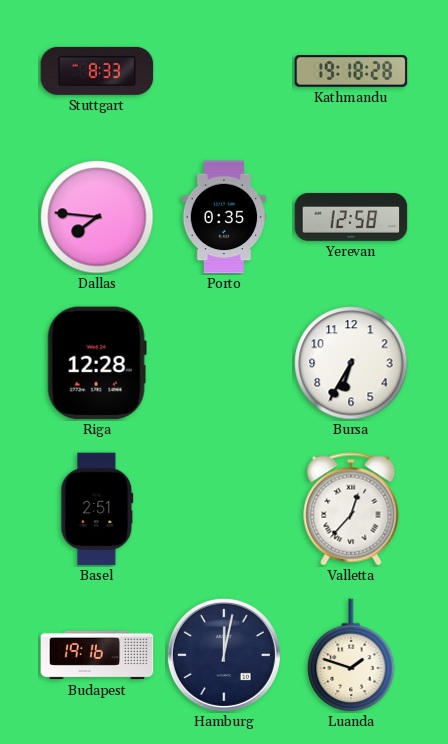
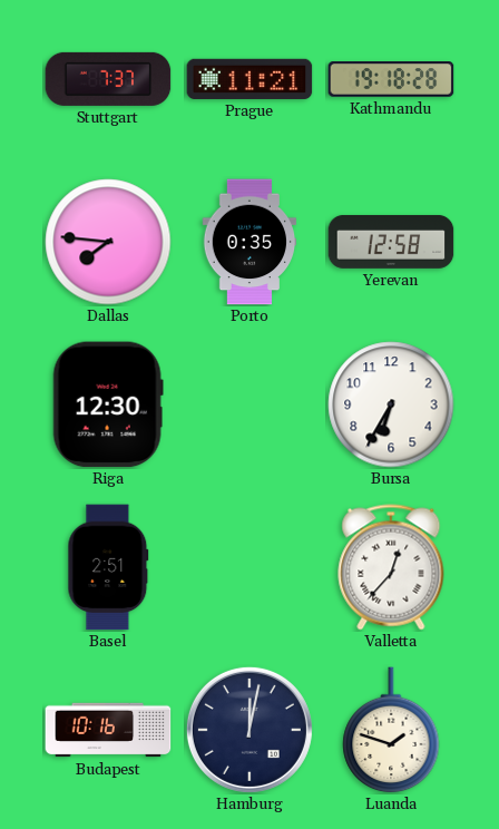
Stuttgart: 8:33 -> 7:37 (108, 79)
Prague: none -> 11:21 (250, 79)
Riga: 12:28 -> 12:30 (108, 404)
Budapest: 19:16 -> 10:16 (108, 730)
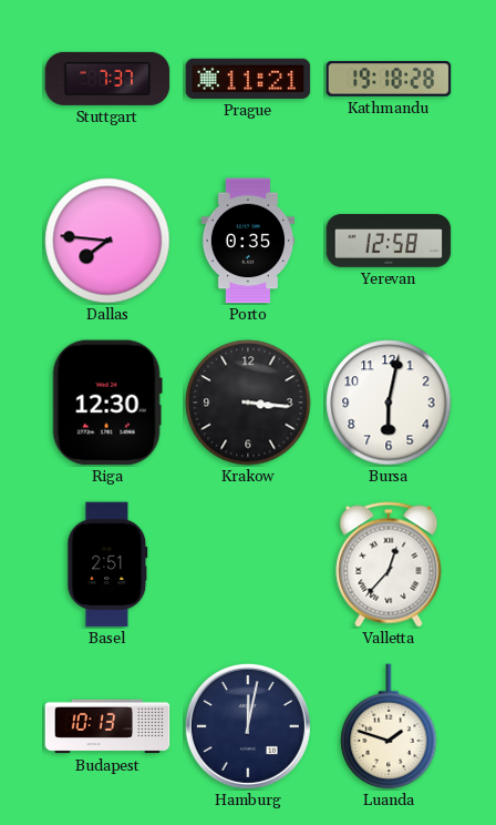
Krakow: none -> 3:16 (248, 403)
Bursa: 6:35 -> 6:02 (389, 403)
Budapest: 10:16 -> 10:13 (107, 726)
